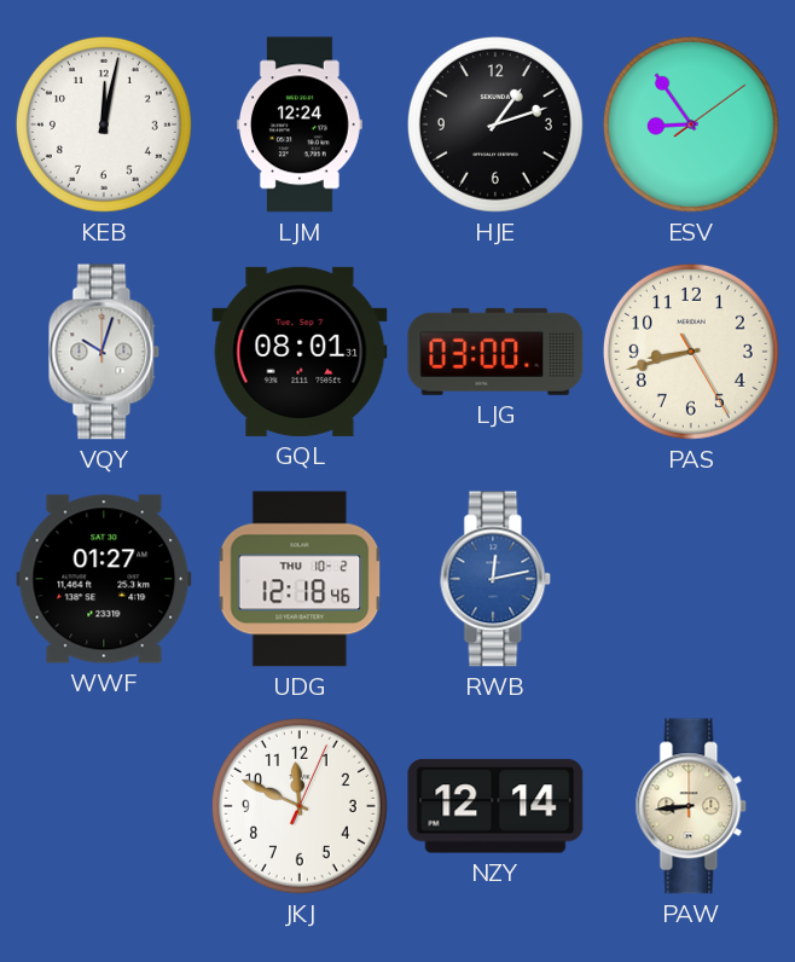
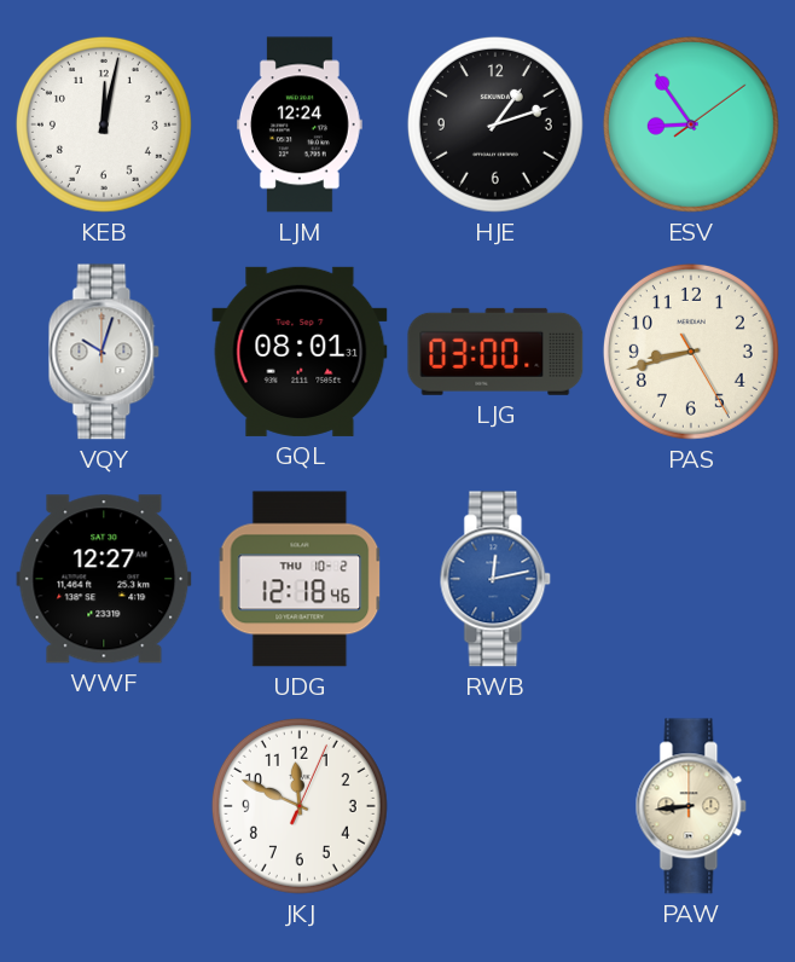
WWF: 01:27 -> 12:27 (104, 579)
NZY: 12:14 -> none (495, 806)
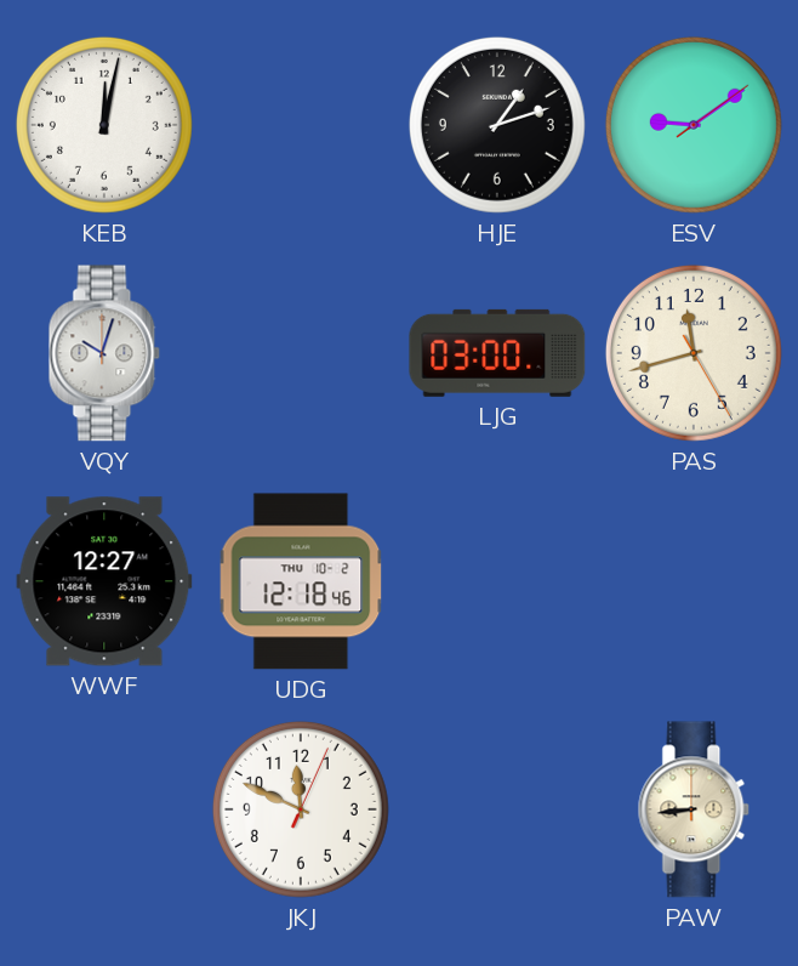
LJM: 12:24 -> none (301, 124)
ESV: 8:54 -> 9:09 (694, 125)
GQL: 08:01 -> none (300, 352)
PAS: 8:42 -> 11:42 (694, 353)
RWB: 12:13 -> none (495, 579)
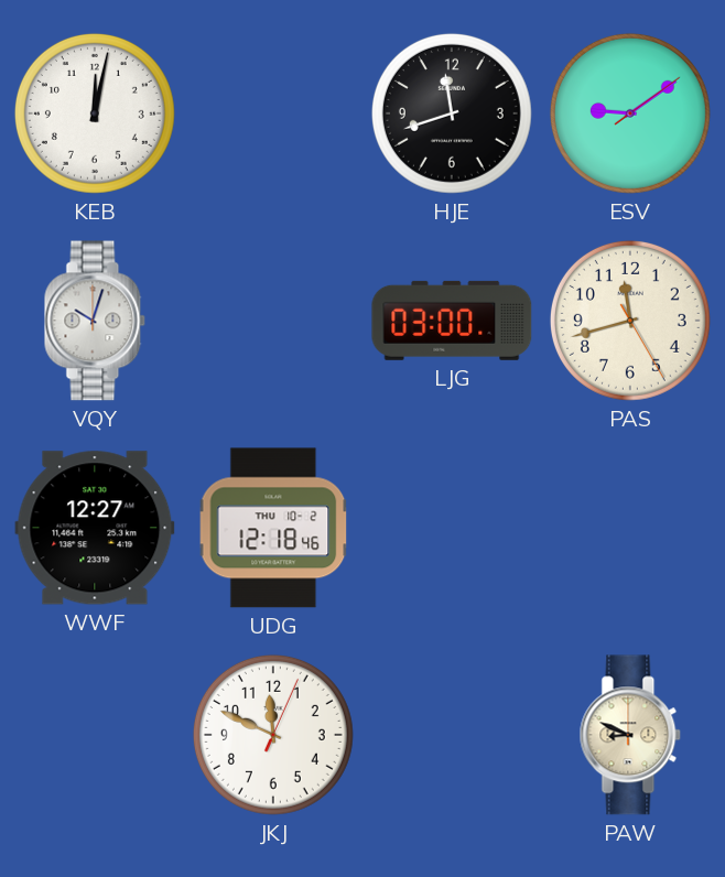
HJE: 1:12 -> 11:42 (452, 113)
PAW: 8:44 -> 8:49 (630, 735)
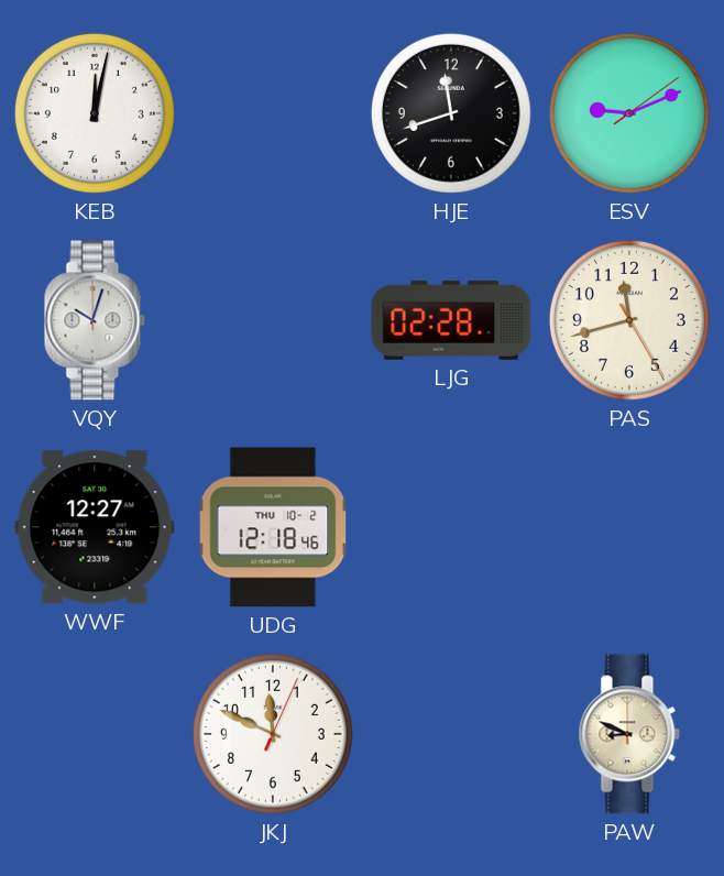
ESV: 9:09 -> 9:11 (629, 113)
LJG: 03:00 -> 02:28 (451, 320)
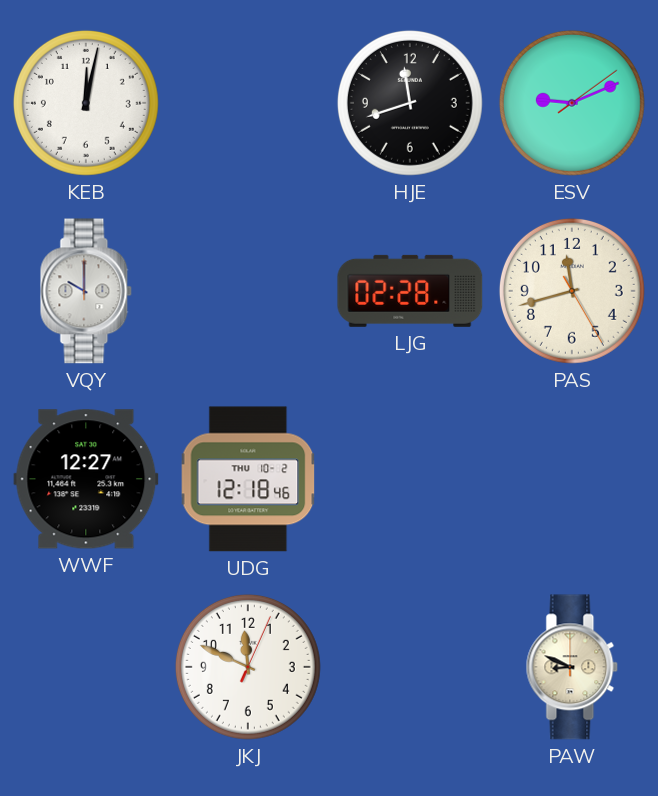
VQY: 10:03 -> 10:00 (86, 291)
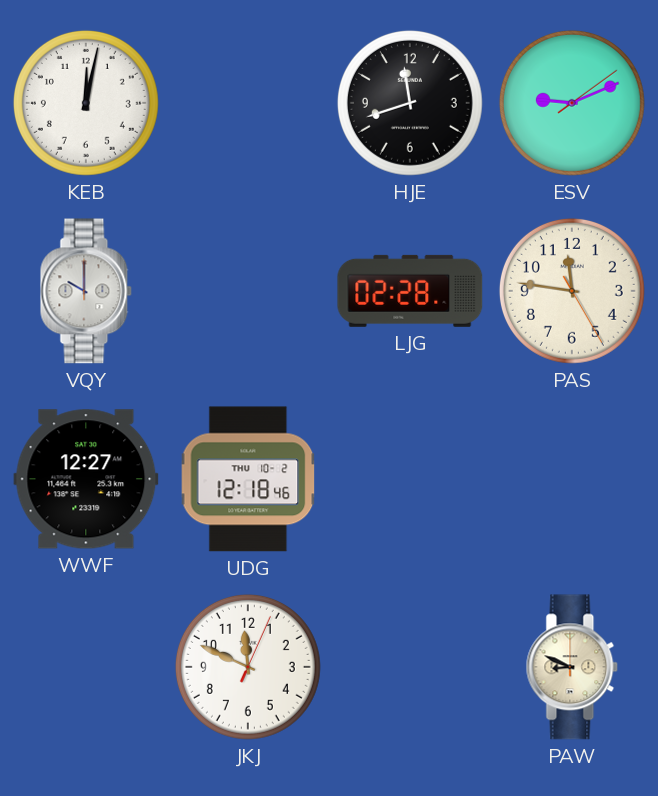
PAS: 11:42 -> 11:46 (572, 291)
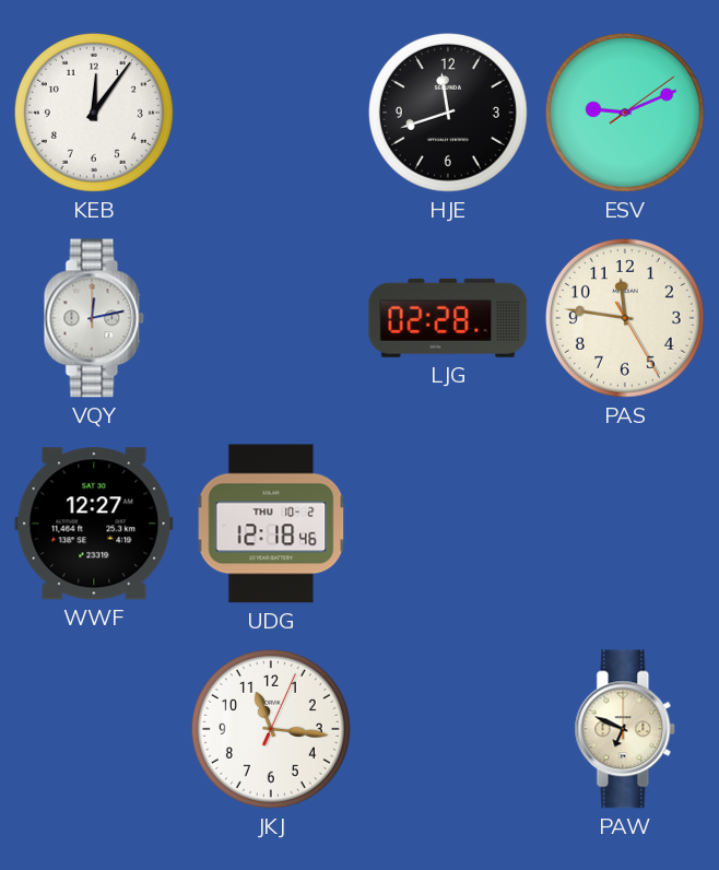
KEB: 12:02 -> 12:06 (94, 113)
VQY: 10:00 -> 12:13 (94, 318)
JKJ: 11:49 -> 11:16 (271, 729)
PAW: 8:49 -> 6:49 (625, 729)
